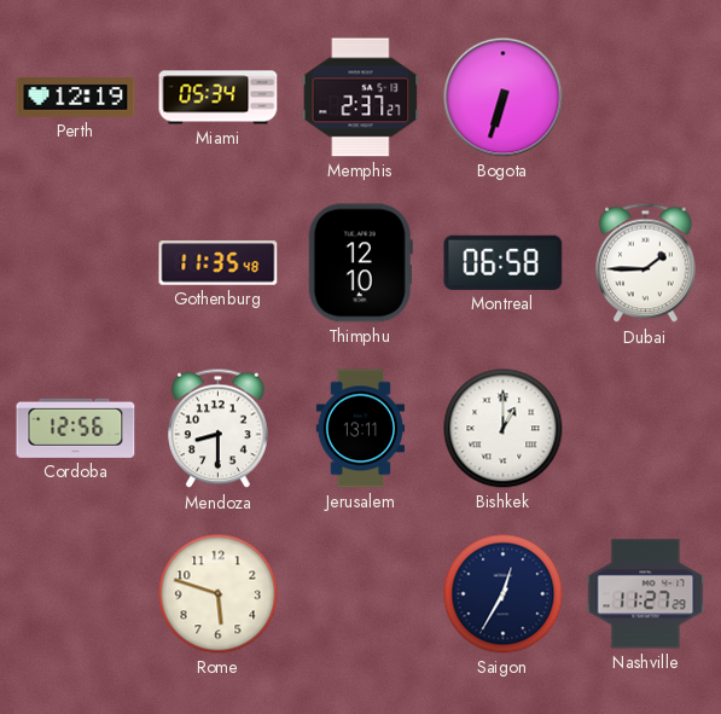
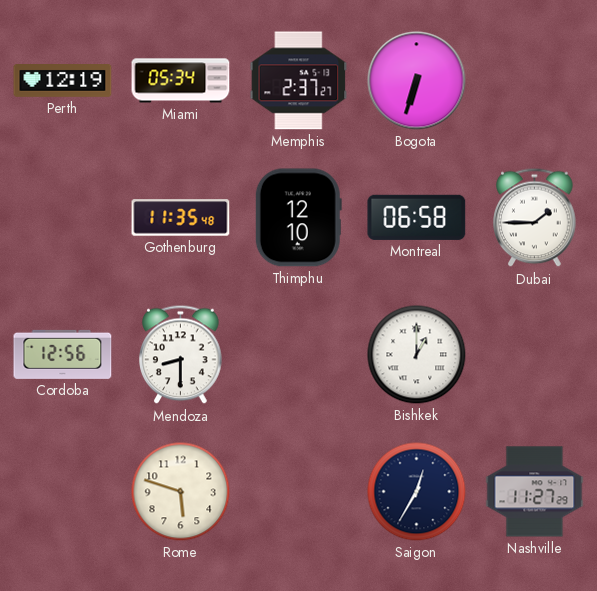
Jerusalem: 13:11 -> none (360, 429)
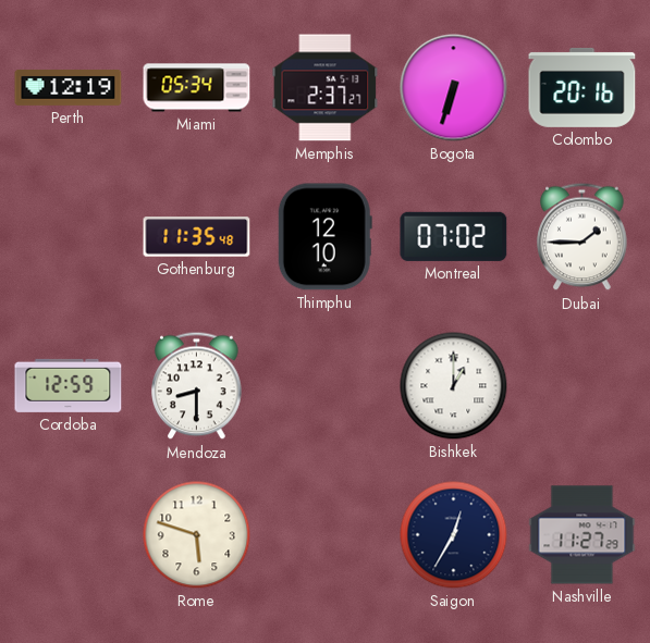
Colombo: none -> 20:16 (582, 87)
Montreal: 06:58 -> 07:02 (454, 236)
Cordoba: 12:56 -> 12:59 (69, 385)
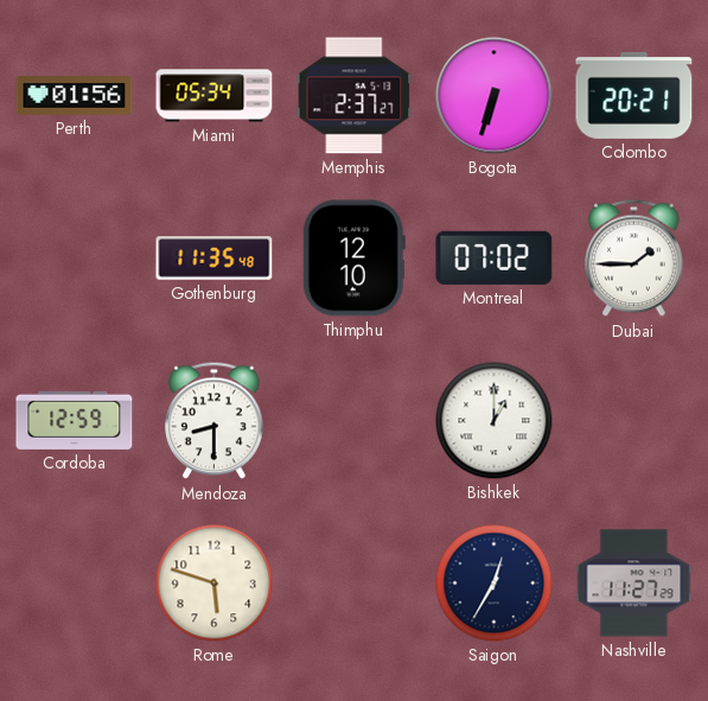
Perth: 12:19 -> 01:56 (75, 96)
Colombo: 20:16 -> 20:21 (634, 95)
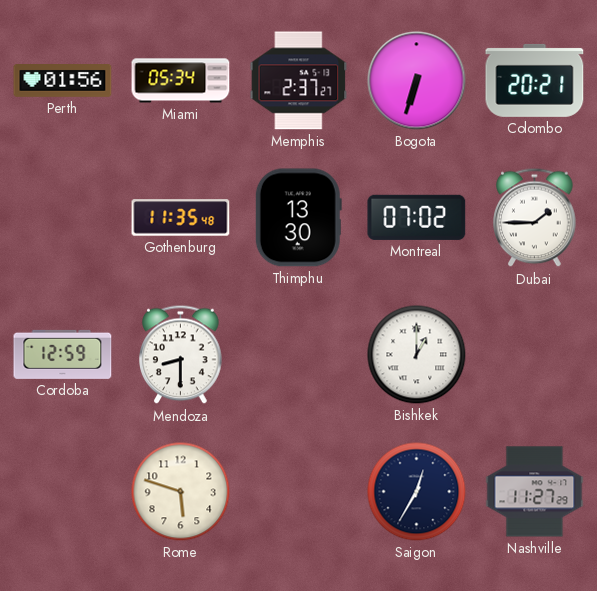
Thimphu: 12:10 -> 13:30 (298, 218)
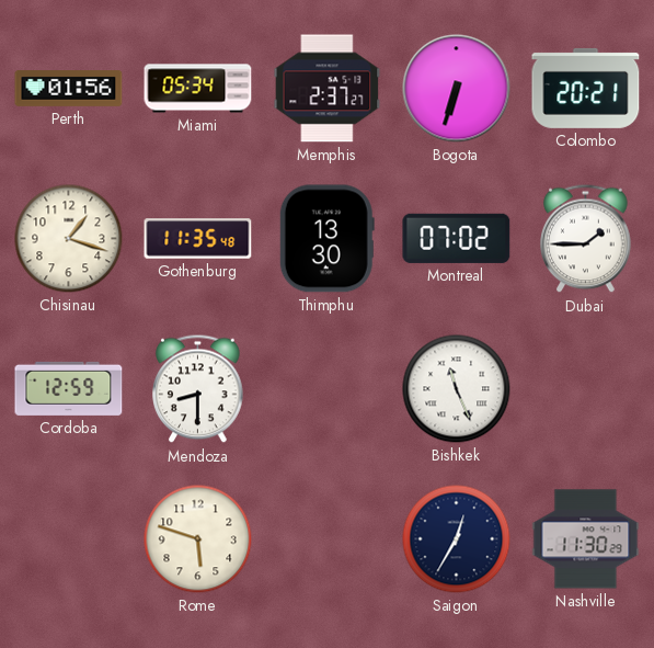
Chisinau: none -> 1:18 (69, 239)
Bishkek: 1:00 -> 11:26 (457, 389)
Nashville: 11:27 -> 11:30 (586, 539)
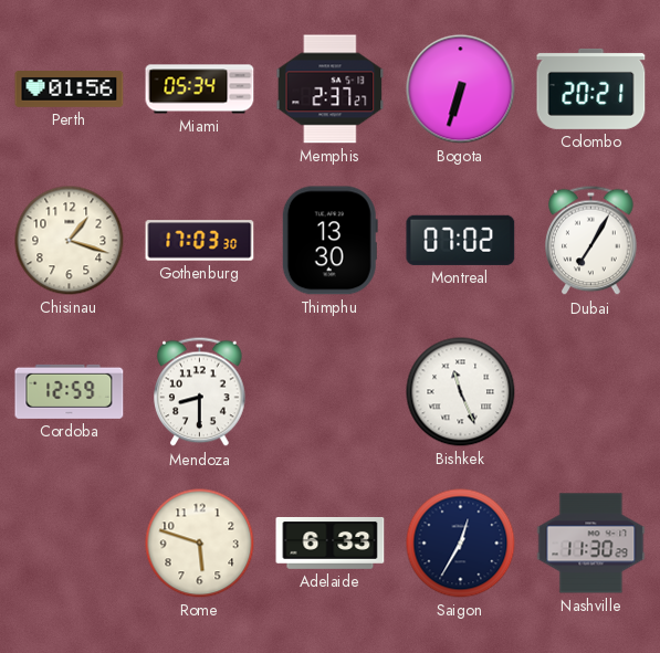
Gothenburg: 11:35 -> 17:03 (200, 241)
Dubai: 1:45 -> 7:05 (591, 241)
Adelaide: none -> 6:33 (331, 543)
